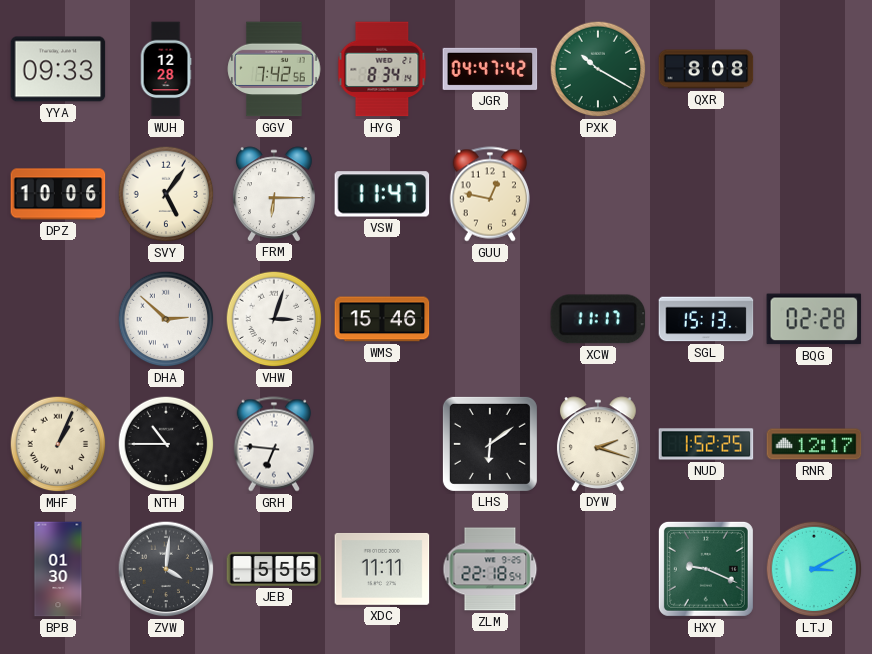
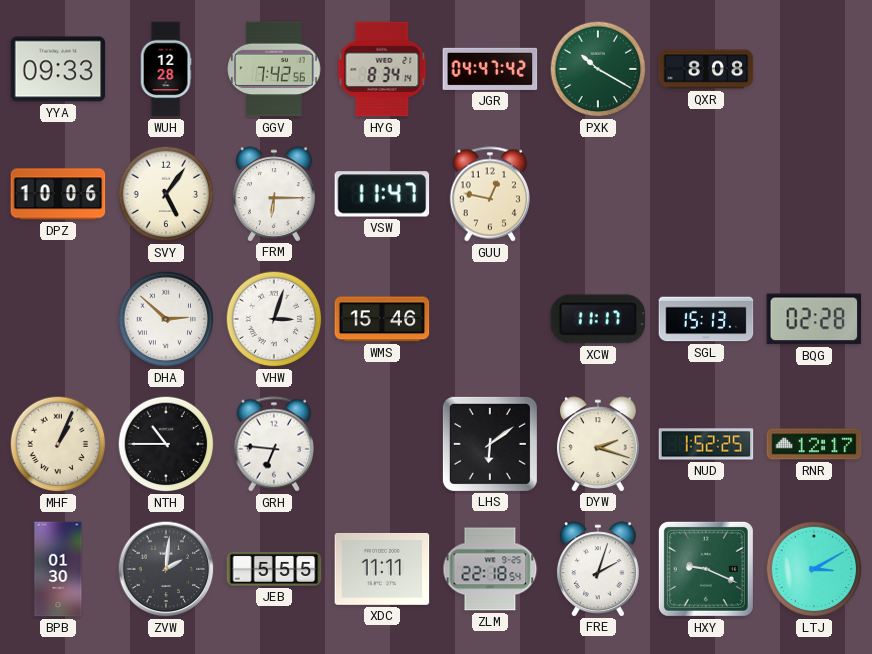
ZVW: 4:01 -> 2:01 (166, 569)
FRE: none -> 2:03 (598, 569)
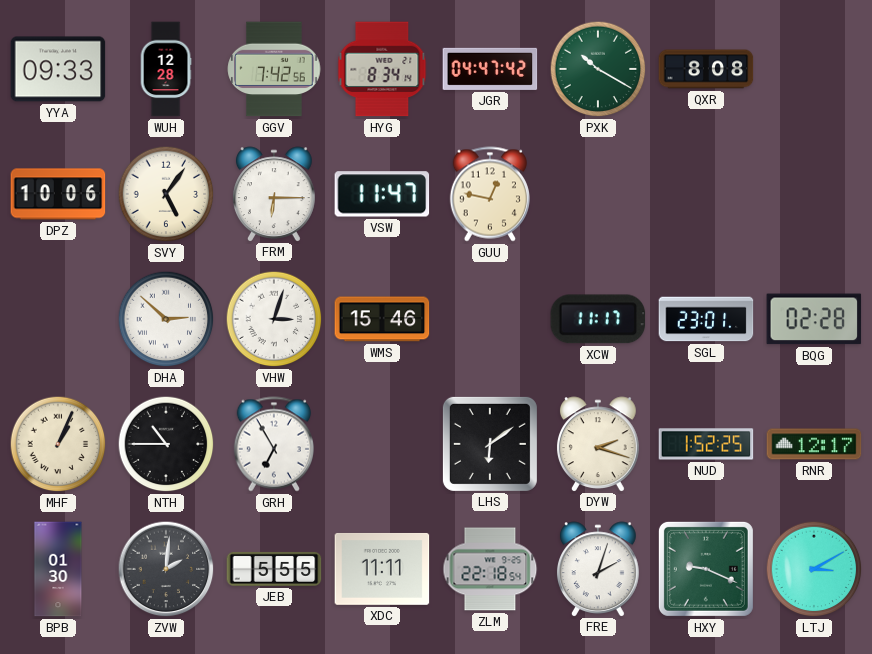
SGL: 15:13 -> 23:01 (706, 319)
GRH: 6:46 -> 6:55 (273, 444)
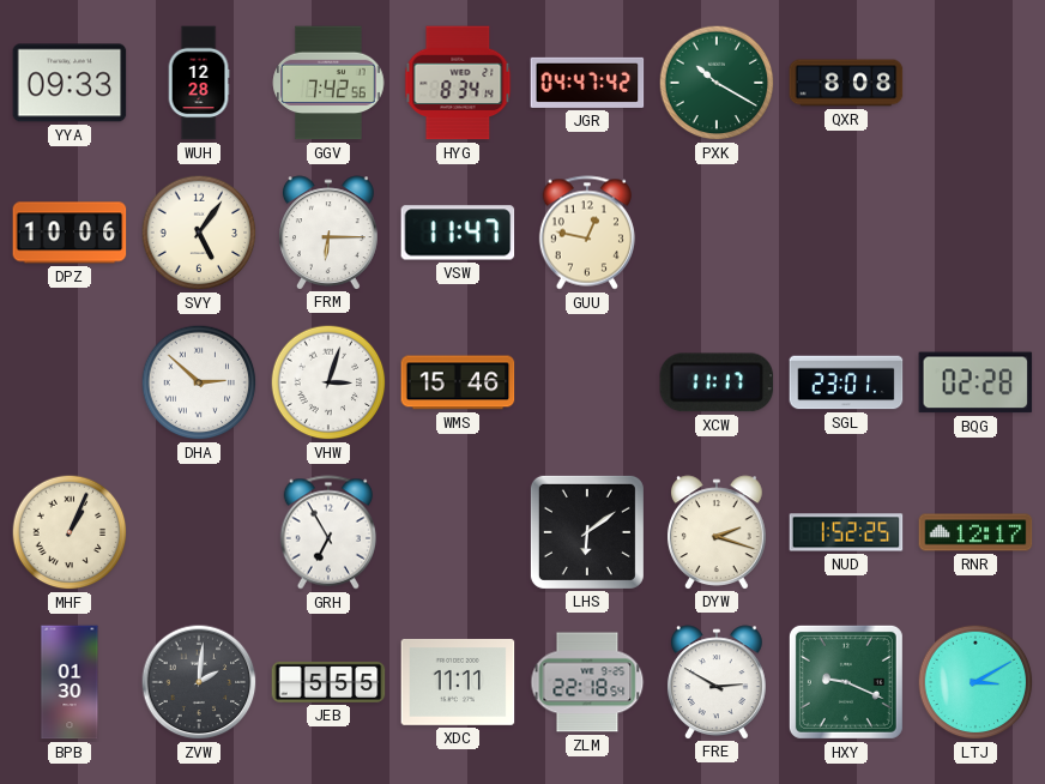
NTH: 10:45 -> none (166, 444)
FRE: 2:03 -> 2:50 (717, 682)
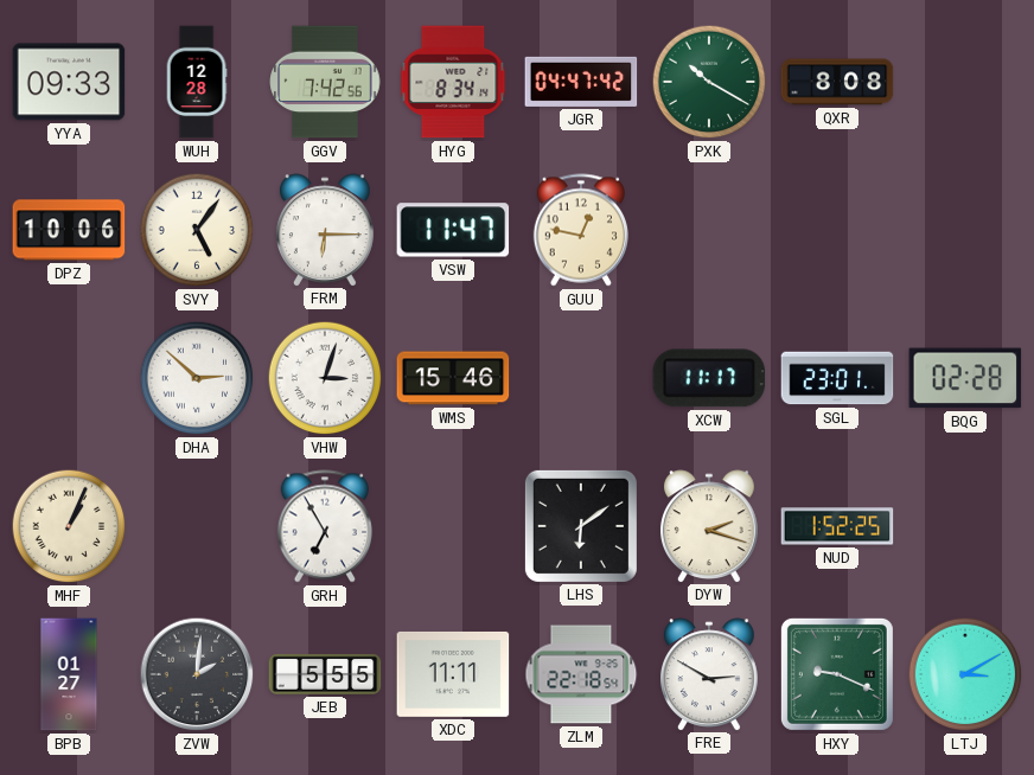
RNR: 12:17 -> none (975, 532)
BPB: 01:30 -> 01:27 (69, 674)
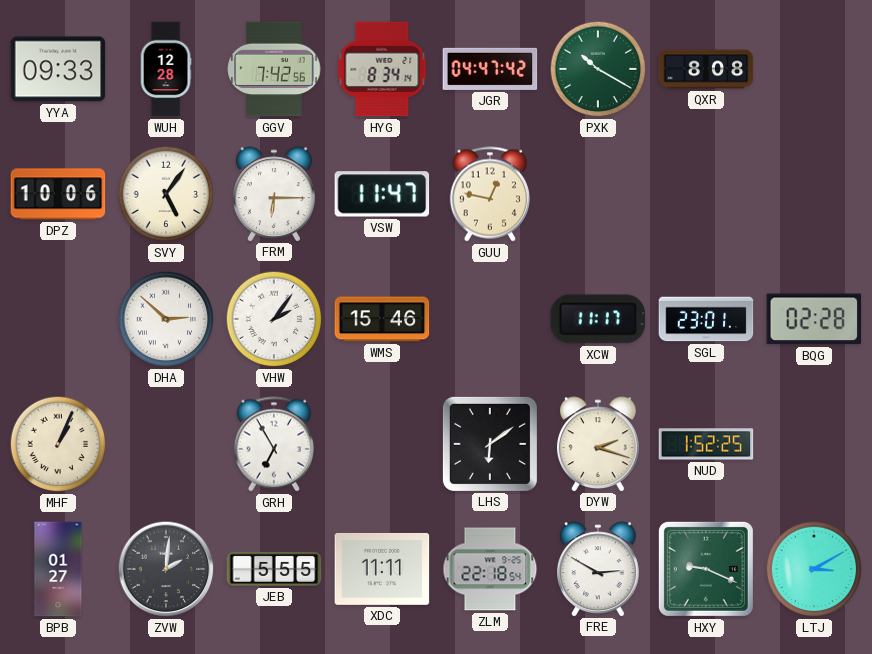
VHW: 3:03 -> 2:06 (274, 319)
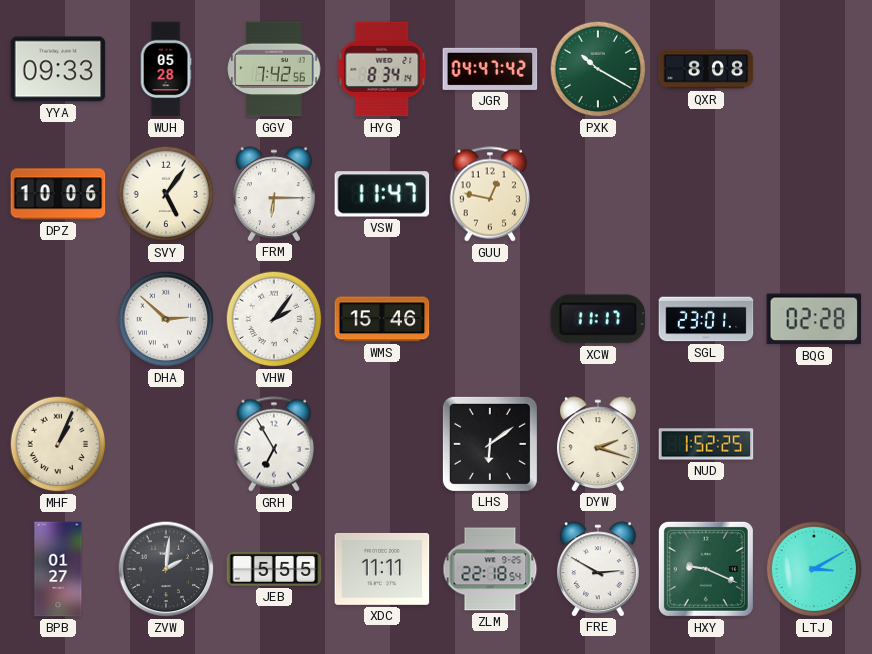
WUH: 12:28 -> 05:28 (166, 69)
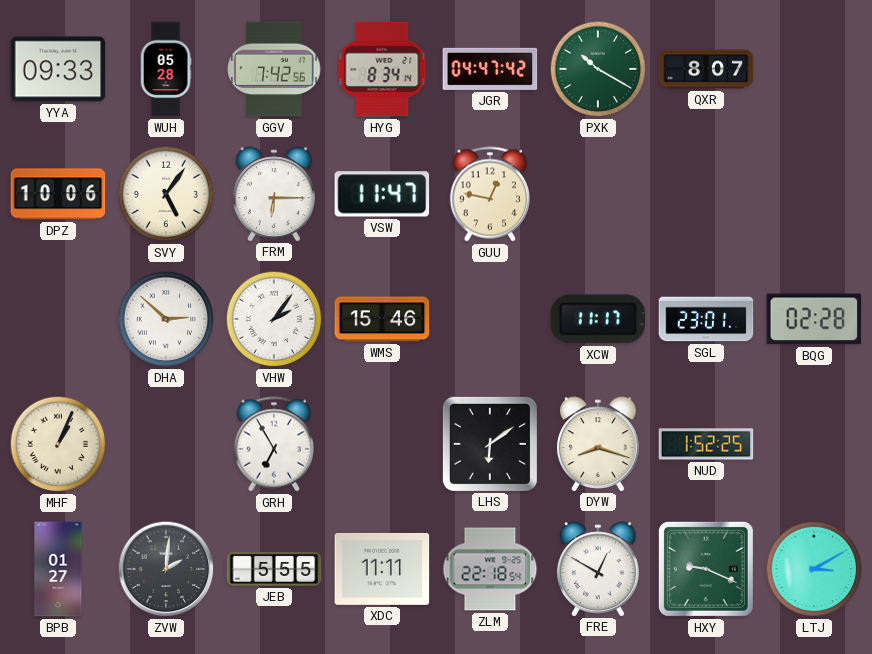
QXR: 8:08 -> 8:07 (706, 69)
DYW: 2:18 -> 8:18 (598, 444)
FRE: 2:50 -> 12:50 (598, 569)
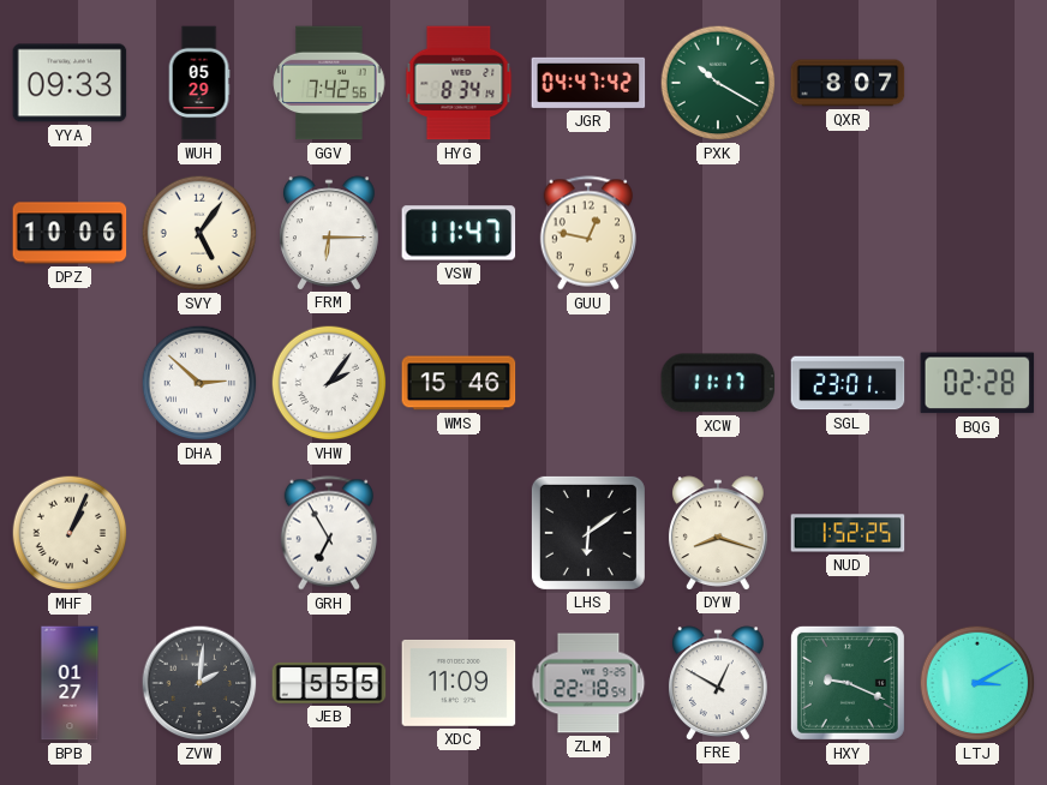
WUH: 05:28 -> 05:29 (199, 83)
XDC: 11:11 -> 11:09 (459, 683)
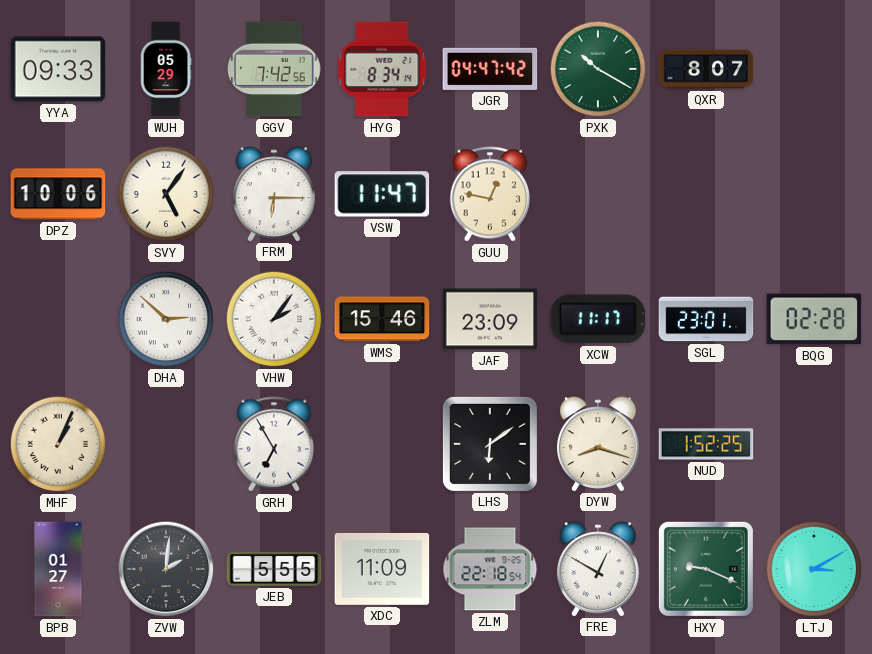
JAF: none -> 23:09 (490, 319)
